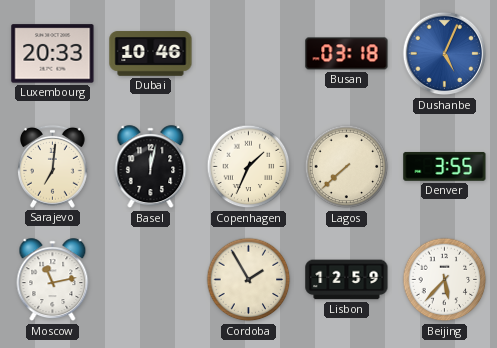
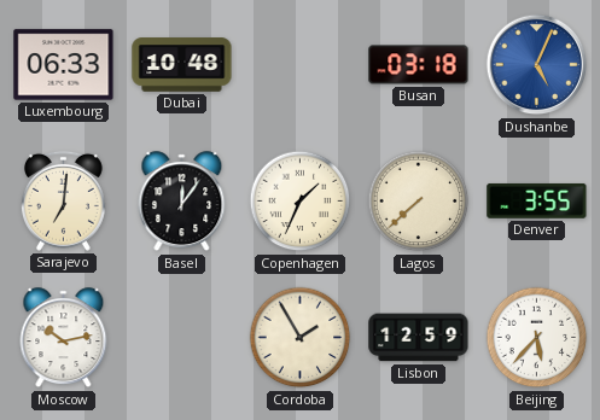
Luxembourg: 20:33 -> 06:33 (64, 65)
Dubai: 10:46 -> 10:48 (182, 65)
Basel: 12:02 -> 12:06 (182, 202)
Moscow: 11:13 -> 10:13 (64, 338)
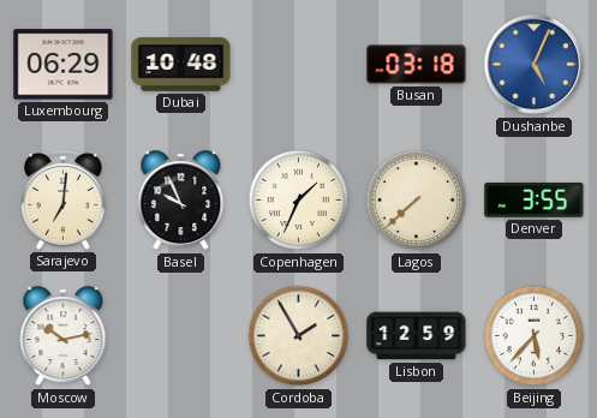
Luxembourg: 06:33 -> 06:29 (64, 65)
Basel: 12:06 -> 9:56 (181, 201)
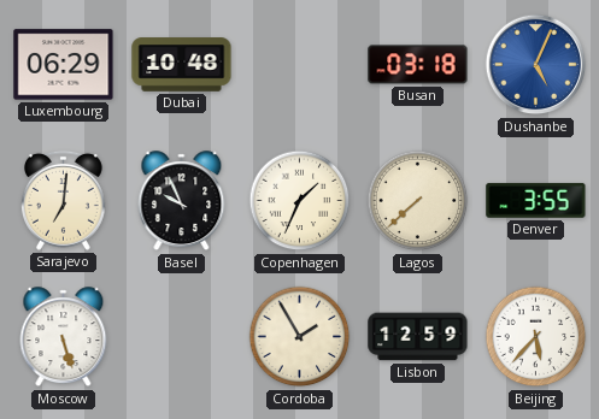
Moscow: 10:13 -> 5:27 (64, 337)
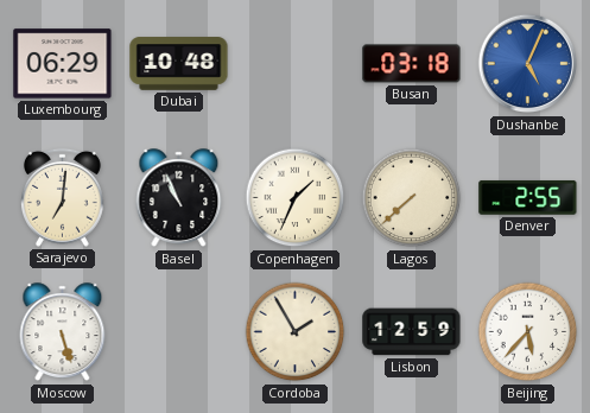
Basel: 9:56 -> 10:56 (179, 198)
Denver: 3:55 -> 2:55 (528, 197)
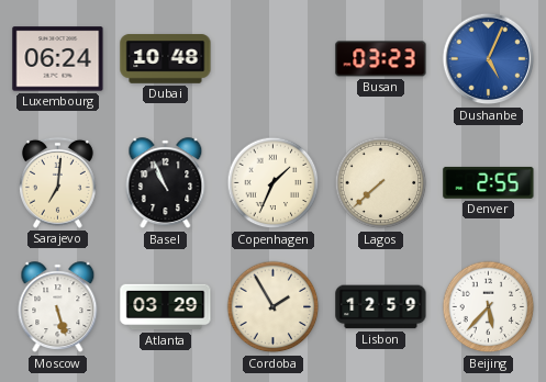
Luxembourg: 06:29 -> 06:24 (58, 59)
Busan: 03:18 -> 03:23 (381, 59)
Atlanta: none -> 03:29 (166, 307)
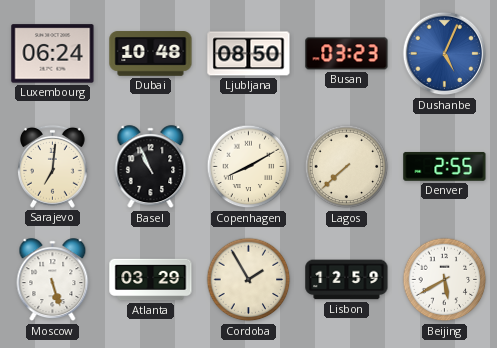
Ljubljana: none -> 08:50 (249, 54)
Copenhagen: 1:34 -> 8:10 (249, 167)
Beijing: 5:37 -> 5:40 (445, 280)
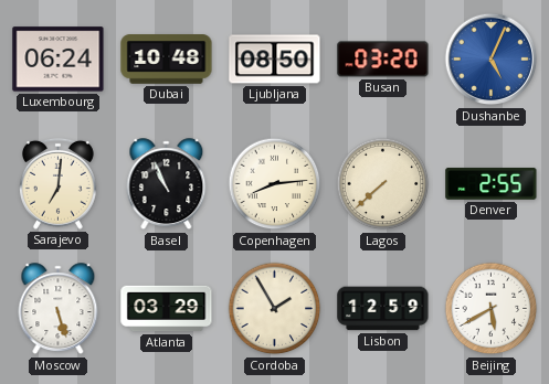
Busan: 03:23 -> 03:20 (383, 60)
Copenhagen: 8:10 -> 8:14 (275, 184)
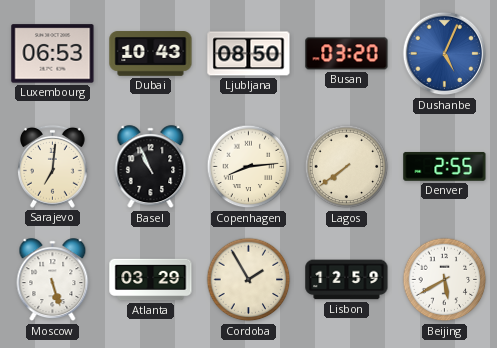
Luxembourg: 06:24 -> 06:53 (53, 54)
Dubai: 10:48 -> 10:43 (151, 54)
Lagos: 7:38 -> 7:39 (347, 167)
